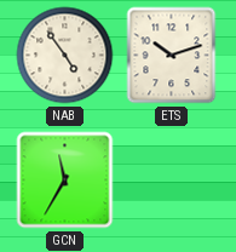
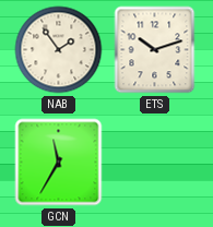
NAB: 4:54 -> 1:54 (59, 50)
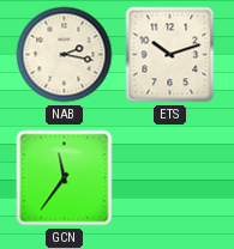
NAB: 1:54 -> 2:17 (65, 55)
GCN: 11:35 -> 11:36 (65, 178)
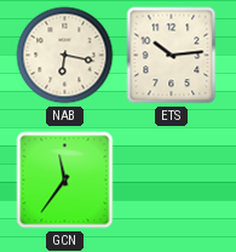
NAB: 2:17 -> 6:17 (65, 56)
ETS: 10:12 -> 10:14 (172, 56)
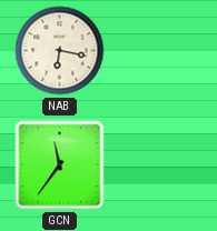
ETS: 10:14 -> none (172, 56)
